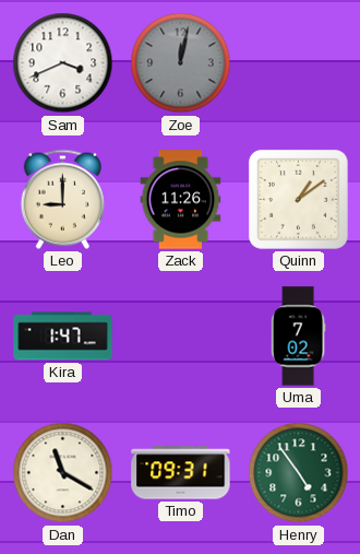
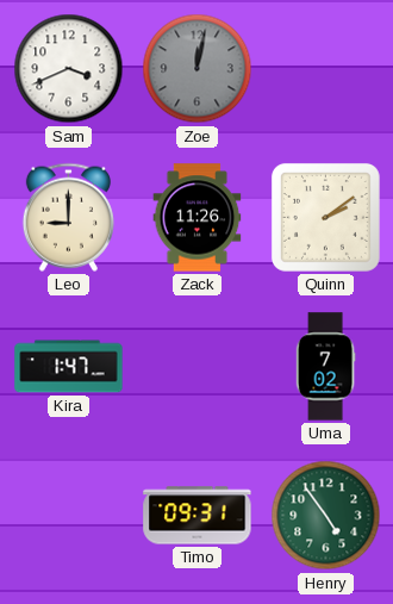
Quinn: 1:09 -> 2:09 (325, 217)
Dan: 11:20 -> none (63, 473)
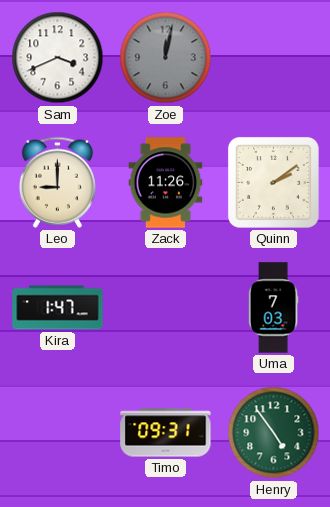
Uma: 7:02 -> 7:03 (273, 308)
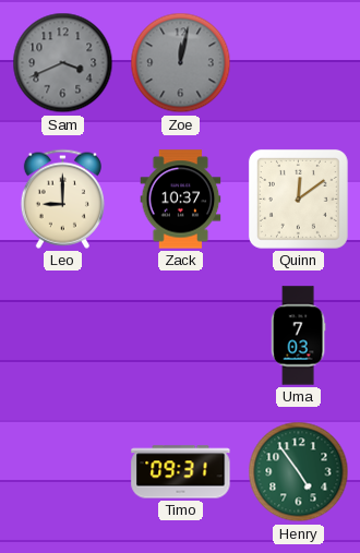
Sam dial: white -> grey (63, 63)
Zack: 11:26 -> 10:37 (181, 200)
Quinn: 2:09 -> 12:09 (298, 199)
Kira: 1:47 -> none (58, 308)
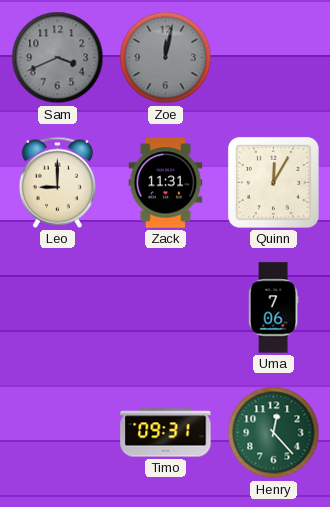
Zack: 10:37 -> 11:31 (166, 183)
Quinn: 12:09 -> 12:05 (273, 182)
Uma: 7:03 -> 7:06 (273, 308)
Henry: 4:54 -> 12:23 (274, 433)
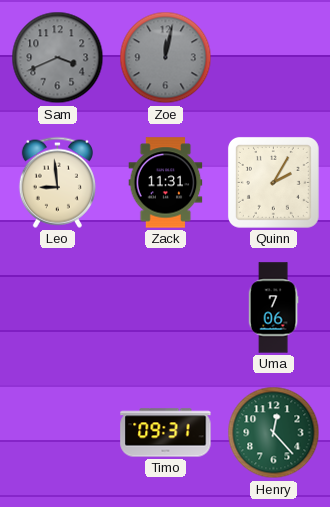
Leo: 9:00 -> 8:59 (57, 182)
Quinn: 12:05 -> 2:05 (273, 182)
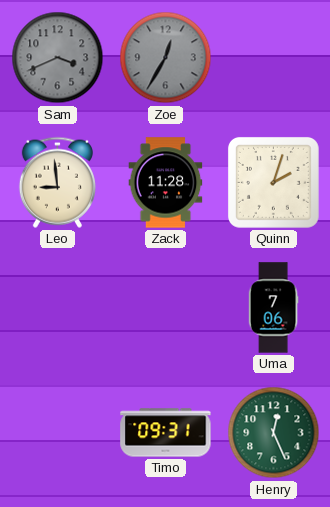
Zoe: 12:02 -> 12:35 (166, 58)
Zack: 11:31 -> 11:28 (166, 183)
Quinn: 2:05 -> 2:03 (273, 182)
Henry: 12:23 -> 12:26 (274, 433)
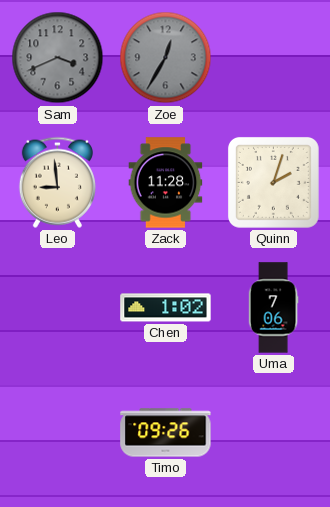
Chen: none -> 1:02 (166, 308)
Timo: 09:31 -> 09:26 (166, 433)
Henry: 12:26 -> none (274, 433)
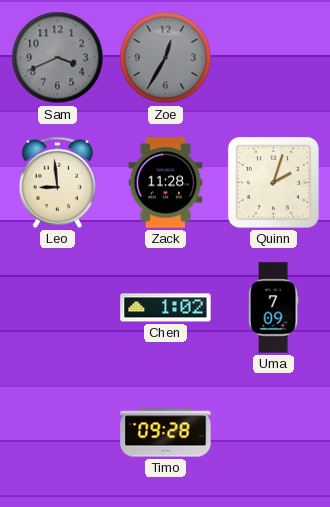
Uma: 7:06 -> 7:09 (273, 308)
Timo: 09:26 -> 09:28 (166, 433)
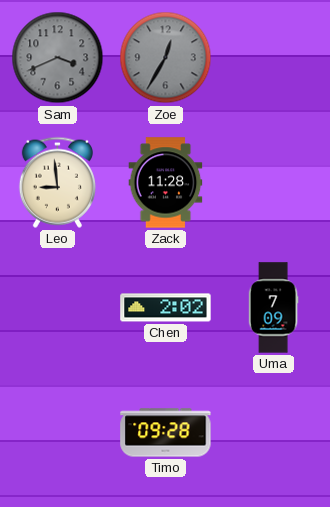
Quinn: 2:03 -> none (273, 182)
Chen: 1:02 -> 2:02 (166, 308)
